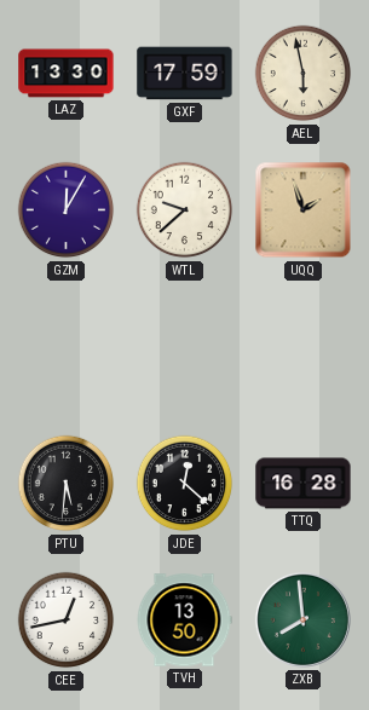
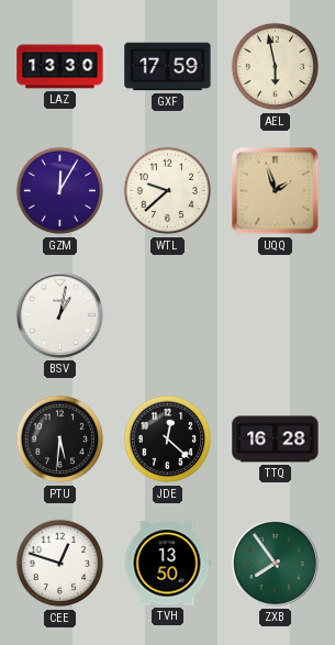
BSV: none -> 1:02 (59, 314)
CEE: 12:43 -> 12:48 (60, 564)
ZXB: 7:59 -> 7:54 (275, 563)
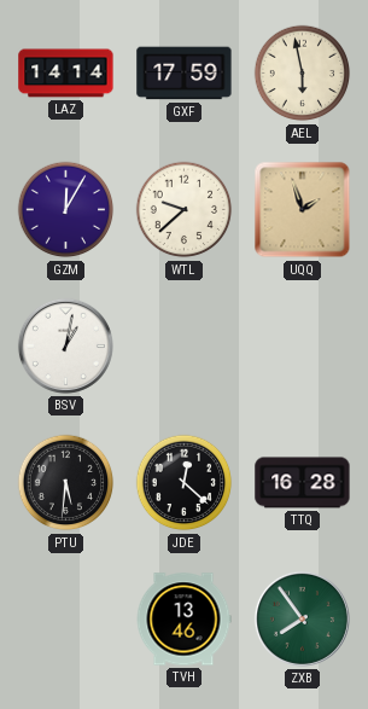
LAZ: 13:30 -> 14:14 (66, 74)
CEE: 12:48 -> none (60, 564)
TVH: 13:50 -> 13:46 (183, 620)
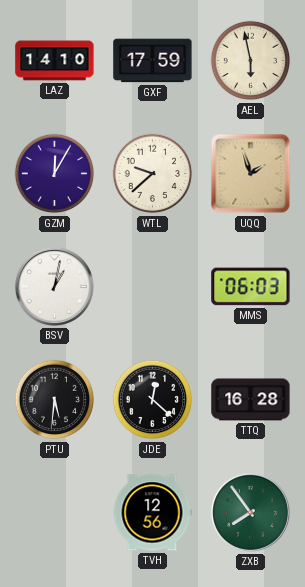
LAZ: 14:14 -> 14:10 (55, 61)
MMS: none -> 06:03 (251, 287)
TVH: 13:46 -> 12:56 (152, 513)
